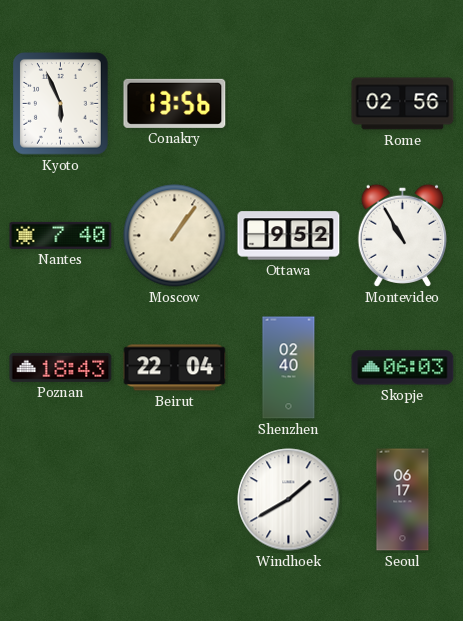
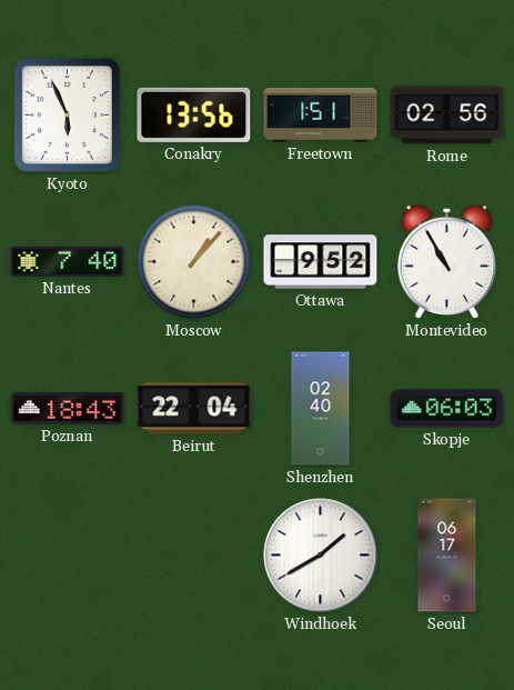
Freetown: none -> 1:51 (321, 114)
Moscow: 1:06 -> 1:07 (194, 262)
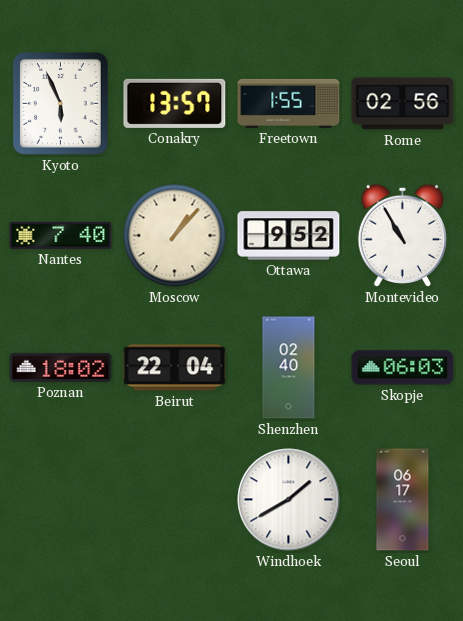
Conakry: 13:56 -> 13:57 (175, 103)
Freetown: 1:51 -> 1:55 (289, 103)
Poznan: 18:43 -> 18:02 (61, 367)
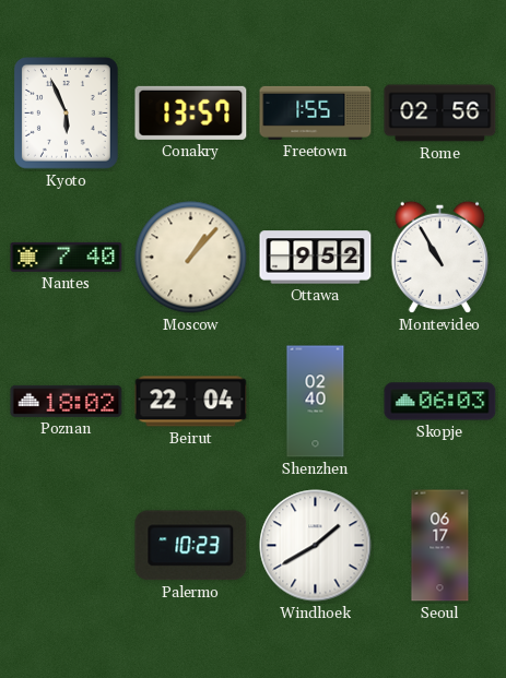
Palermo: none -> 10:23 (191, 546)
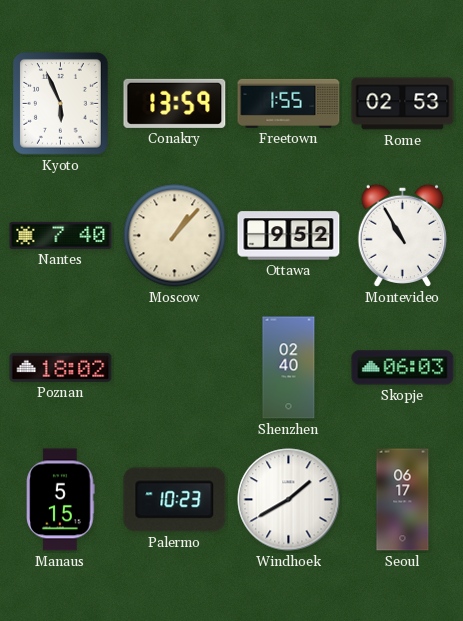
Conakry: 13:57 -> 13:59 (175, 103)
Rome: 02:56 -> 02:53 (403, 104)
Beirut: 22:04 -> none (191, 402)
Manaus: none -> 5:15 (61, 500)
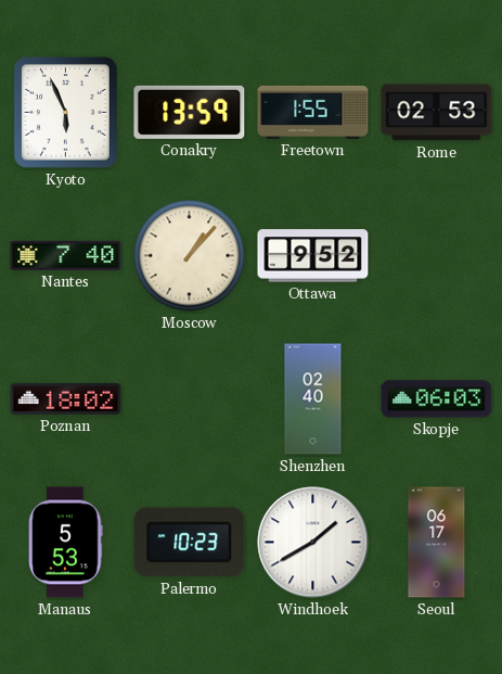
Montevideo: 10:55 -> none (402, 235)
Manaus: 5:15 -> 5:53 (66, 543)
